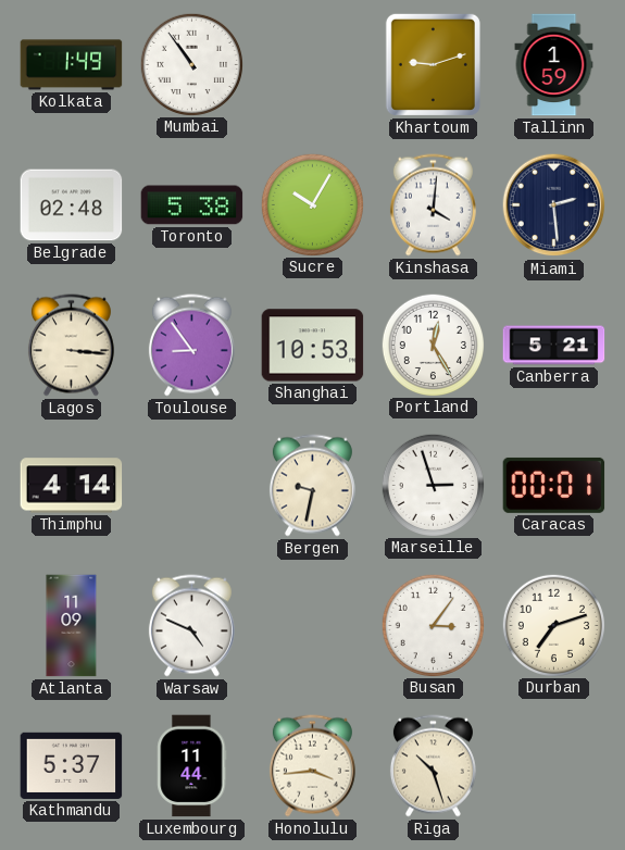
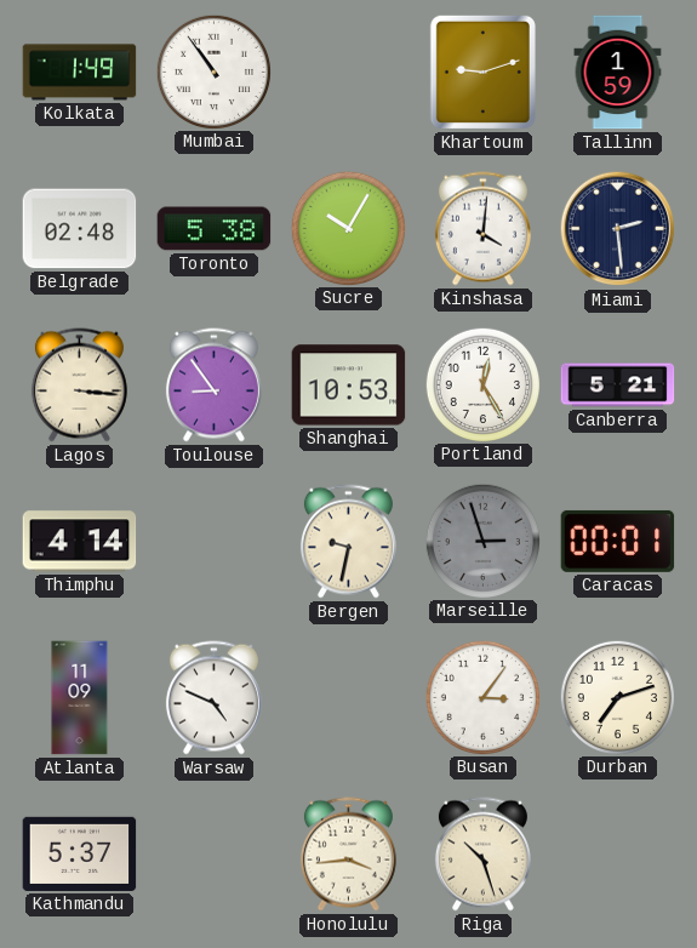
Marseille dial: white -> grey (482, 541)
Luxembourg: 11:44 -> none (192, 766)
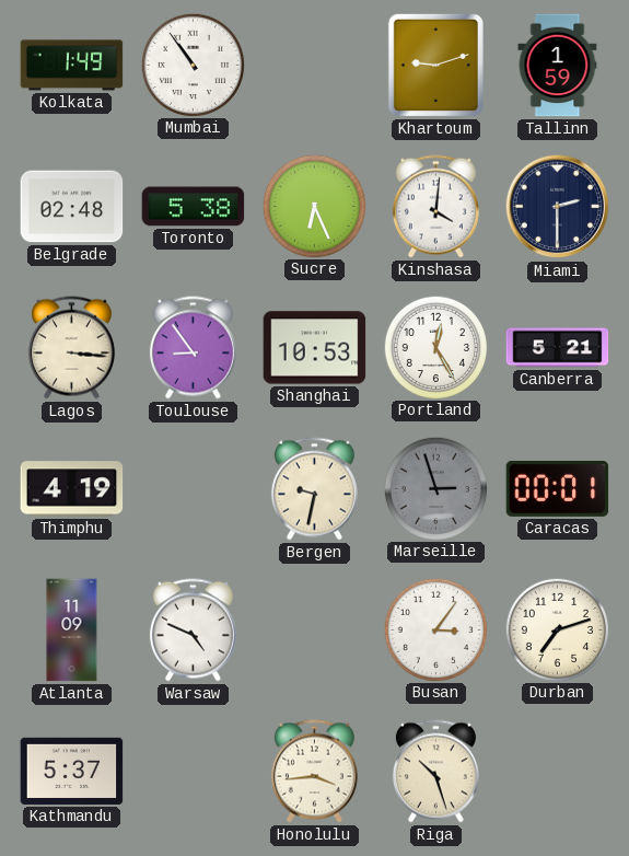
Sucre: 10:05 -> 6:26 (314, 206)
Miami: 2:29 -> 2:30 (558, 207)
Thimphu: 4:14 -> 4:19 (72, 489)
